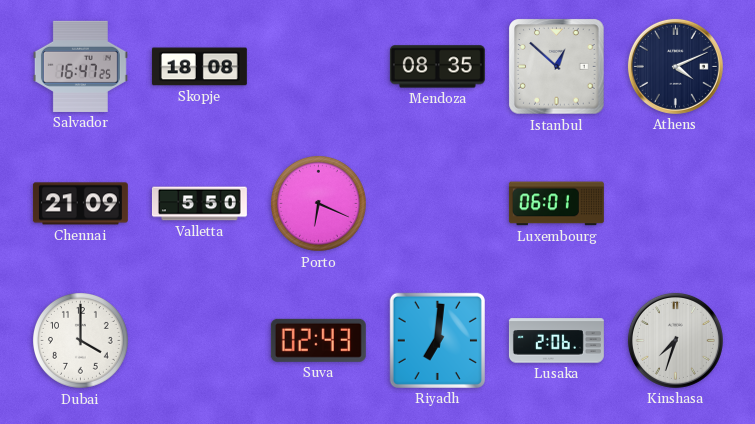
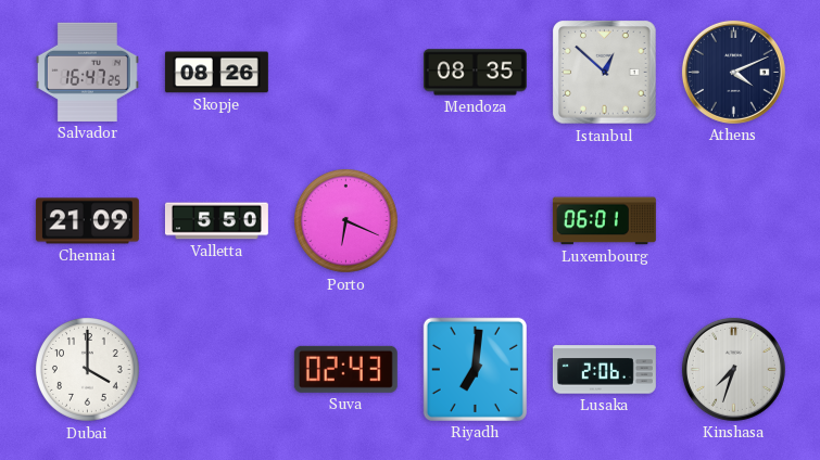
Skopje: 18:08 -> 08:26 (216, 73)
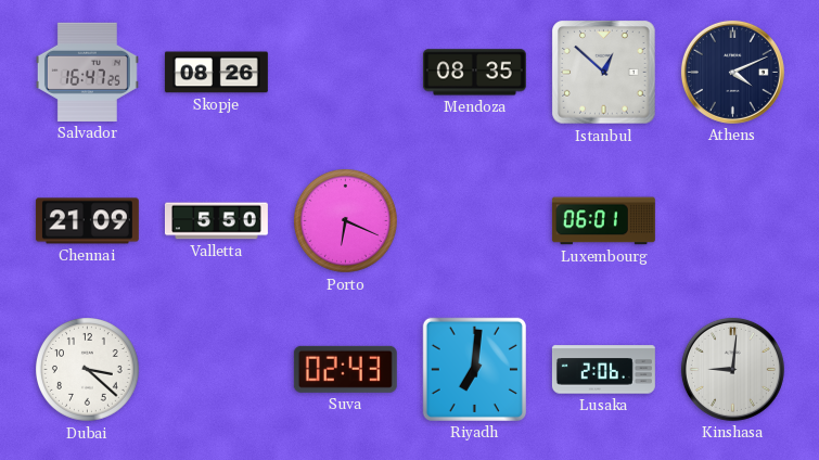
Dubai: 4:00 -> 3:22 (88, 370)
Kinshasa: 7:33 -> 9:01 (732, 369)
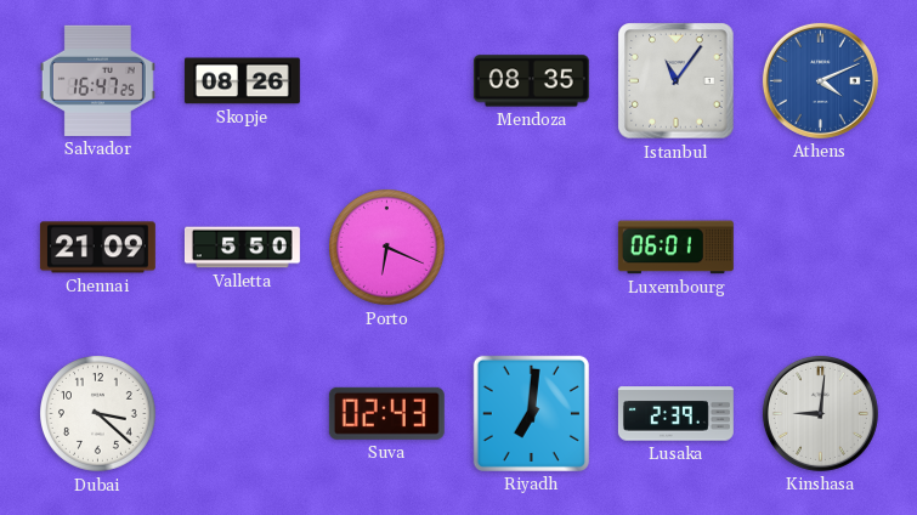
Istanbul: 12:52 -> 11:06 (677, 81)
Athens dial: navy -> blue (820, 80)
Lusaka: 2:06 -> 2:39 (675, 414)
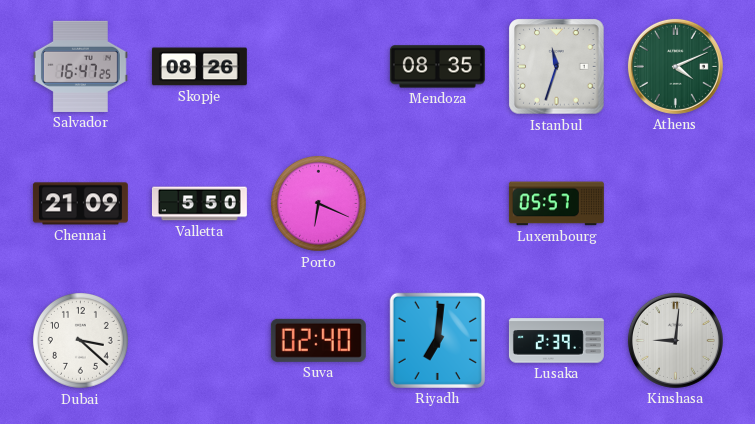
Istanbul: 11:06 -> 11:33 (557, 67)
Athens dial: blue -> green (675, 66)
Luxembourg: 06:01 -> 05:57 (556, 204)
Suva: 02:43 -> 02:40 (318, 340)
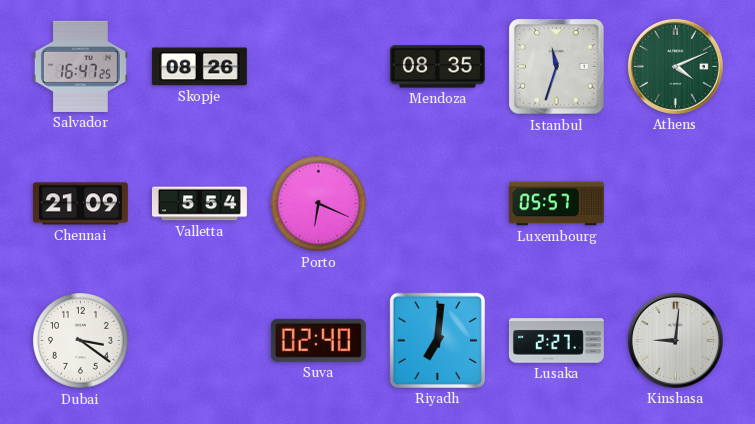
Valletta: 5:50 -> 5:54 (199, 204)
Dubai: 3:22 -> 3:21 (81, 341)
Lusaka: 2:39 -> 2:27 (556, 341)
